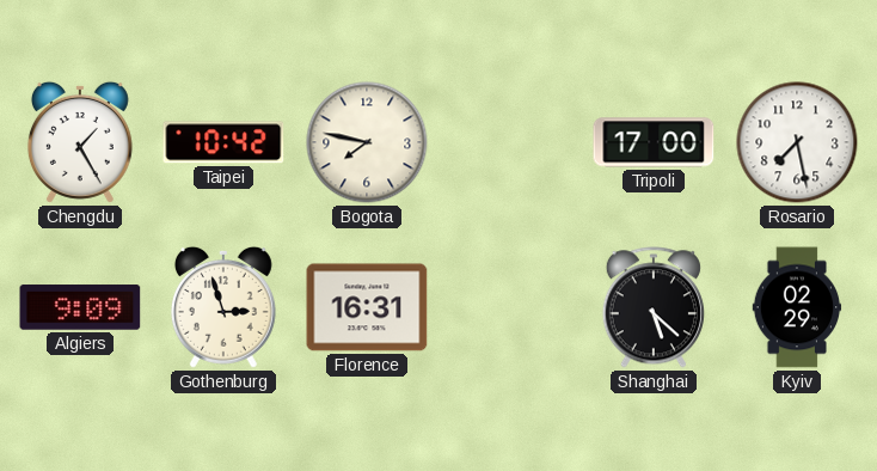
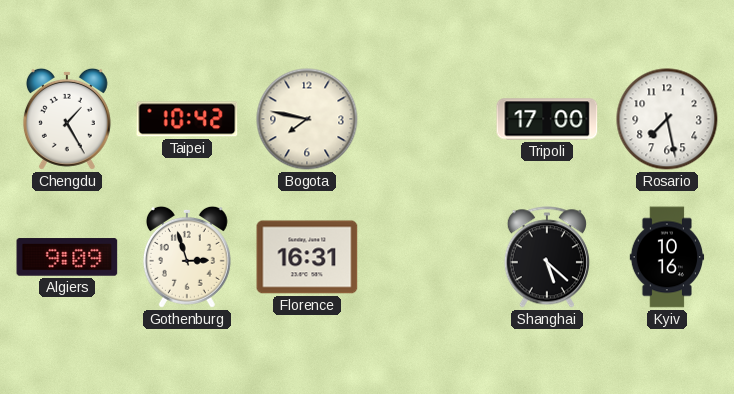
Kyiv: 02:29 -> 10:16 (667, 257)
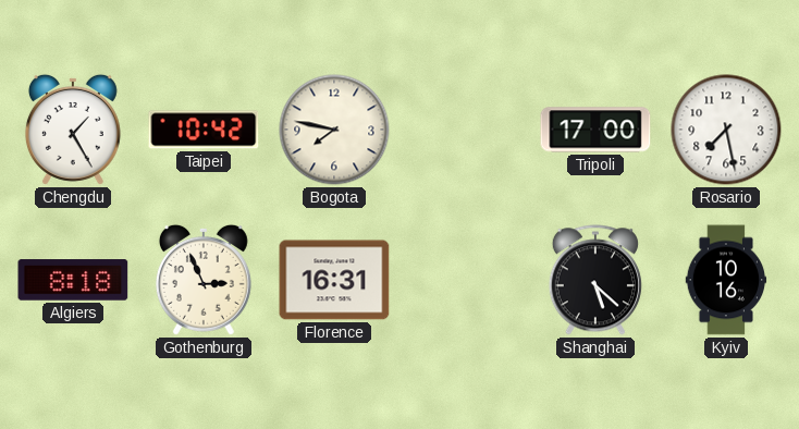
Algiers: 9:09 -> 8:18 (73, 280)
Gothenburg: 2:57 -> 2:56 (204, 280)
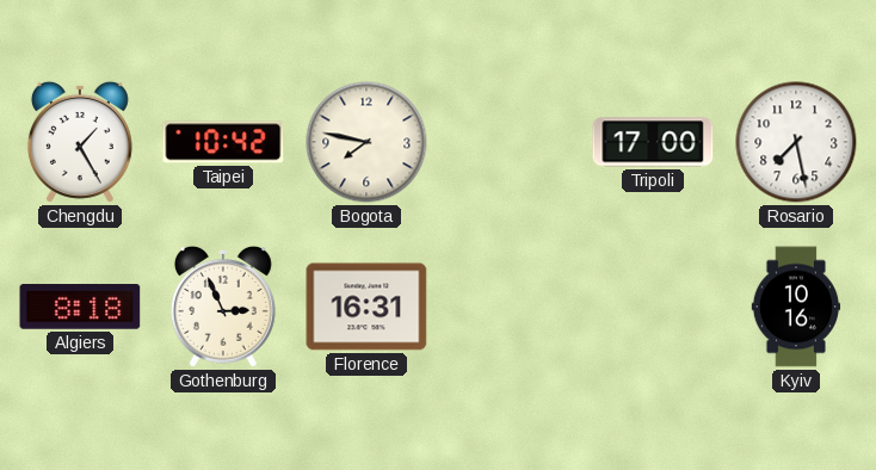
Shanghai: 5:22 -> none (595, 280)
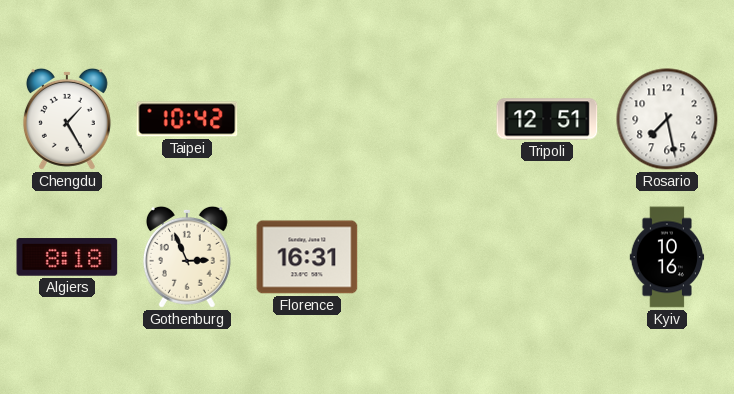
Bogota: 7:47 -> none (366, 142)
Tripoli: 17:00 -> 12:51 (547, 119)
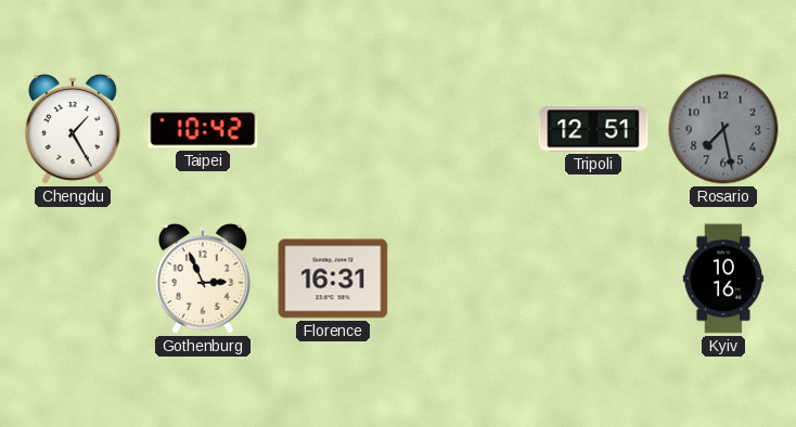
Rosario dial: white -> grey (723, 129)
Algiers: 8:18 -> none (67, 257)
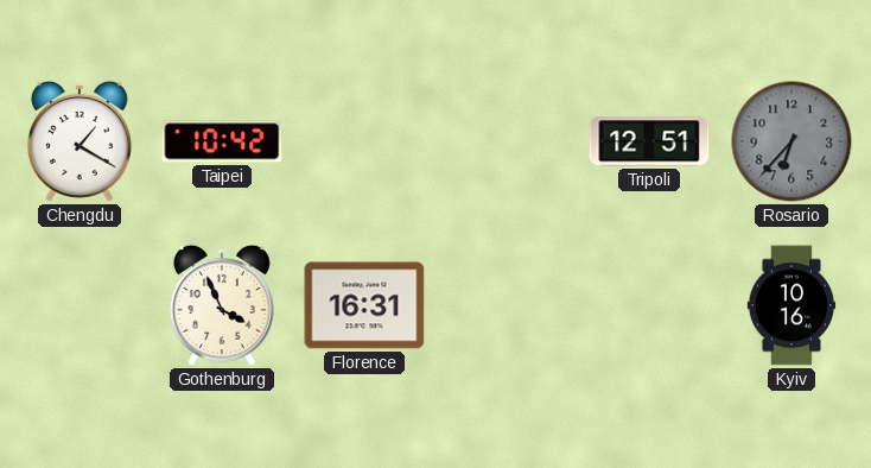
Chengdu: 1:25 -> 1:20 (80, 141)
Rosario: 7:28 -> 6:37 (791, 141)
Gothenburg: 2:56 -> 3:56 (222, 305)
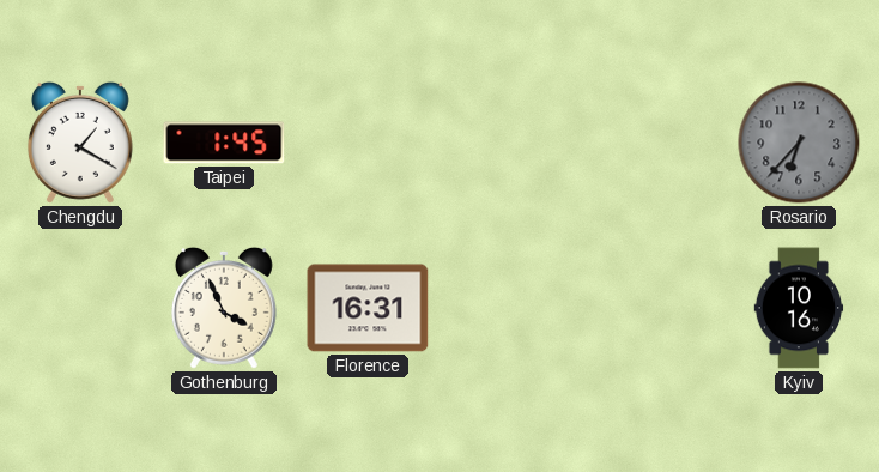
Taipei: 10:42 -> 1:45 (224, 143)
Tripoli: 12:51 -> none (649, 141)
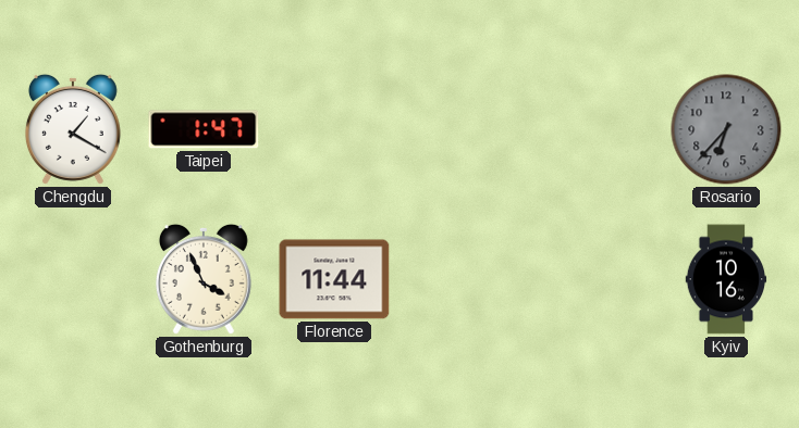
Taipei: 1:45 -> 1:47 (204, 129)
Florence: 16:31 -> 11:44 (334, 279)
